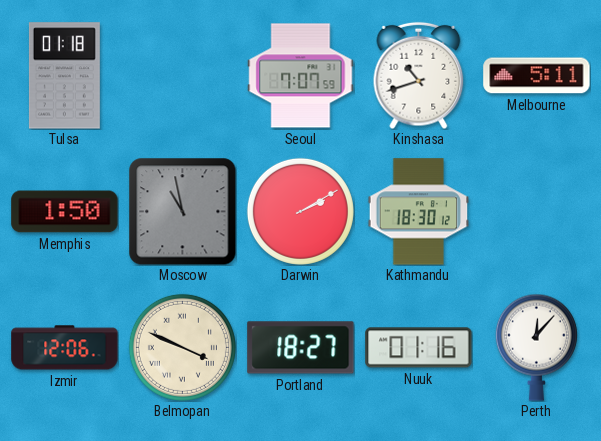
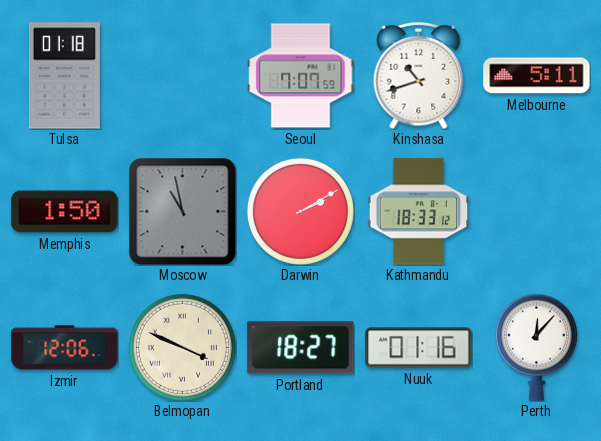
Kathmandu: 18:30 -> 18:33 (419, 212)
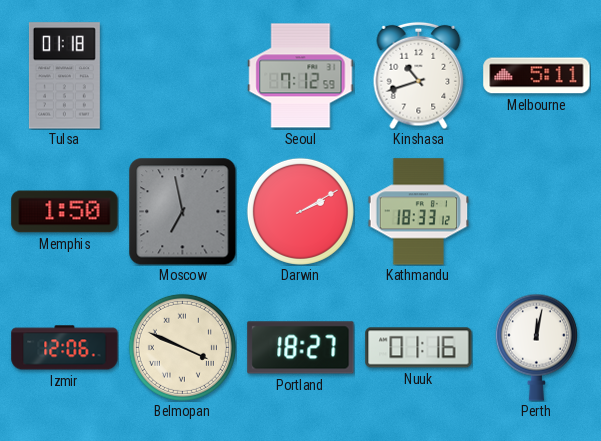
Seoul: 7:07 -> 7:12 (301, 76)
Moscow: 10:58 -> 6:58 (182, 211)
Perth: 12:07 -> 12:02 (536, 347)
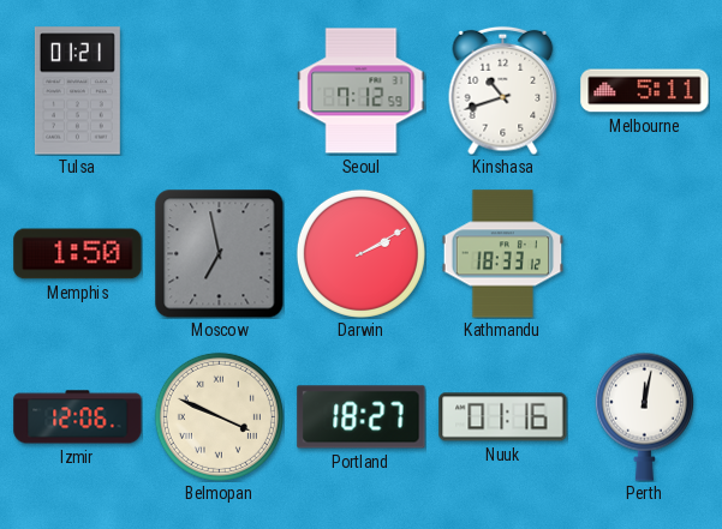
Tulsa: 01:18 -> 01:21 (77, 91)
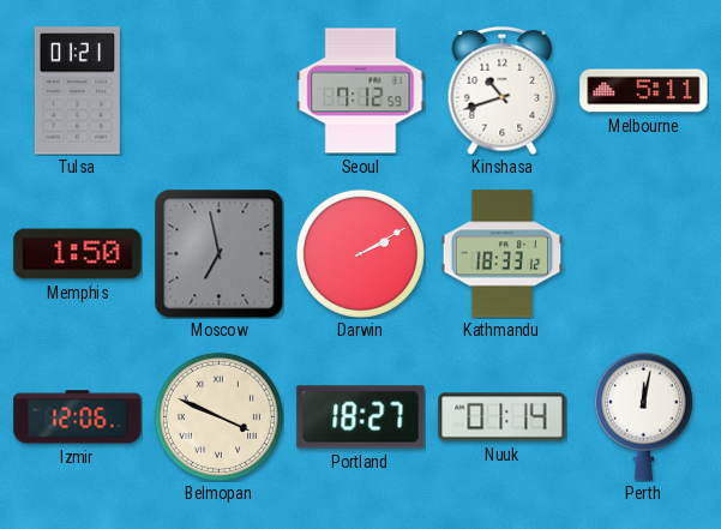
Nuuk: 01:16 -> 01:14 (503, 417)
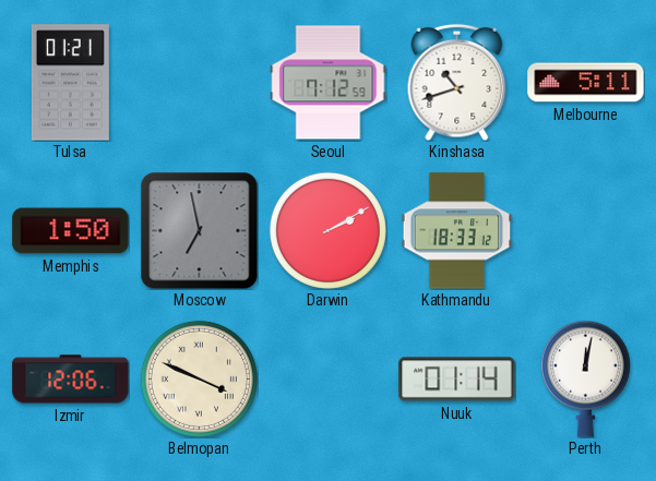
Portland: 18:27 -> none (361, 417)
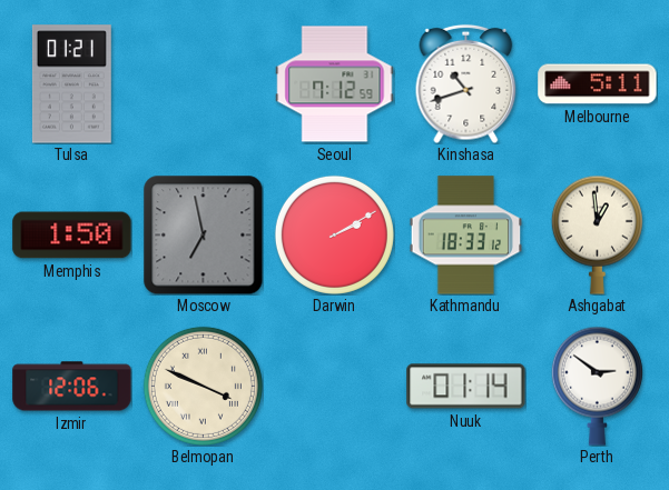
Ashgabat: none -> 12:59 (597, 234)
Perth: 12:02 -> 2:51 (597, 386)
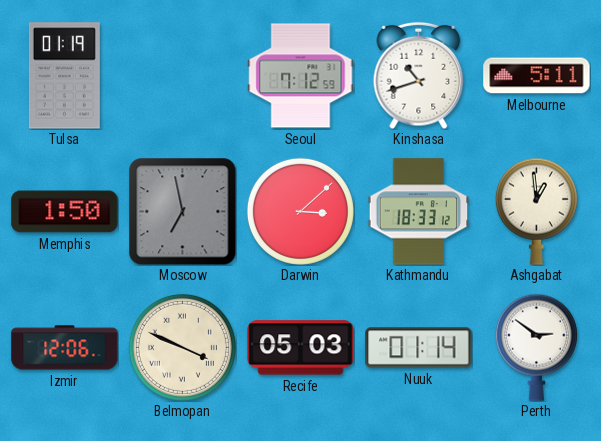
Tulsa: 01:21 -> 01:19 (64, 76)
Darwin: 2:10 -> 3:08 (300, 211)
Recife: none -> 05:03 (301, 348)
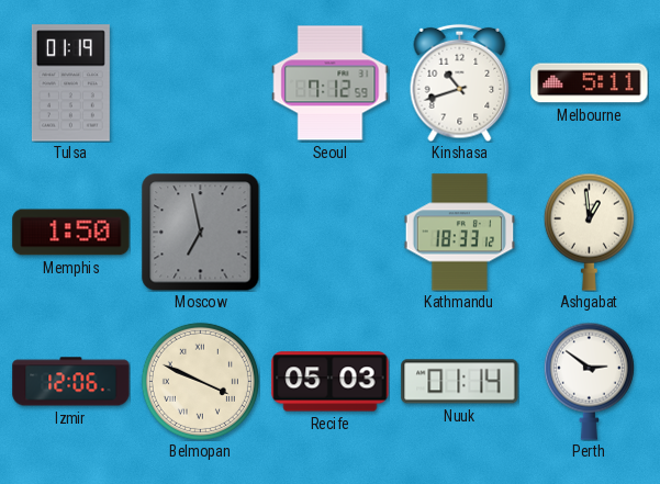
Darwin: 3:08 -> none (300, 211)
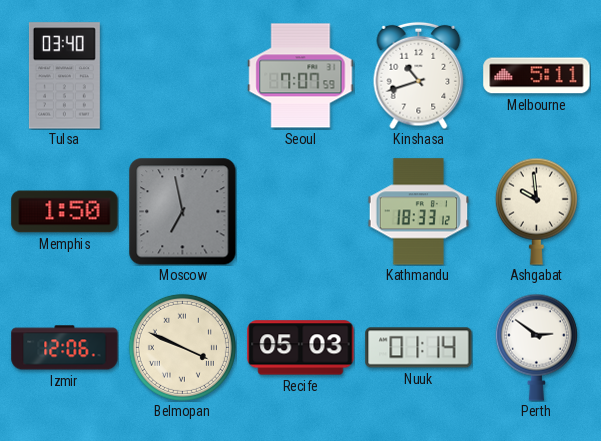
Tulsa: 01:19 -> 03:40 (64, 76)
Seoul: 7:12 -> 7:07 (301, 76)
Ashgabat: 12:59 -> 9:59 (536, 211)
